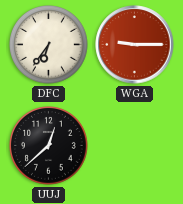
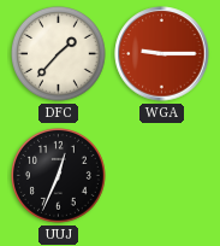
DFC: 6:36 -> 1:37 (59, 54)
UUJ: 12:38 -> 12:34 (59, 176)
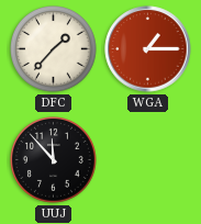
WGA: 9:15 -> 1:15 (148, 49)
UUJ: 12:34 -> 11:53 (54, 160)
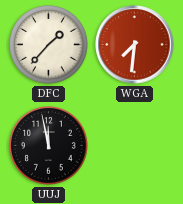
WGA: 1:15 -> 7:31 (135, 45)
UUJ: 11:53 -> 11:58 (49, 146)
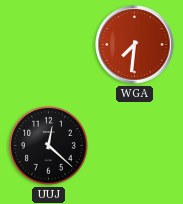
DFC: 1:37 -> none (49, 45)
UUJ: 11:58 -> 12:22 (49, 146)
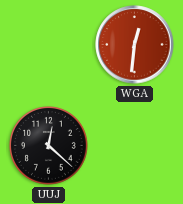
WGA: 7:31 -> 12:31 (135, 45)
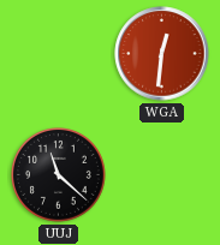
UUJ: 12:22 -> 11:22 (59, 175)
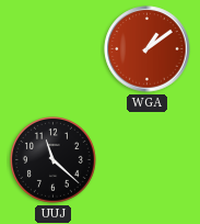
WGA: 12:31 -> 1:09 (148, 49)
